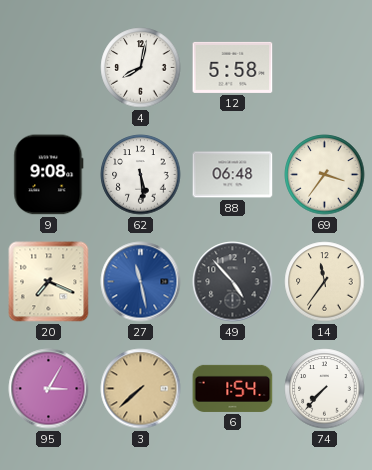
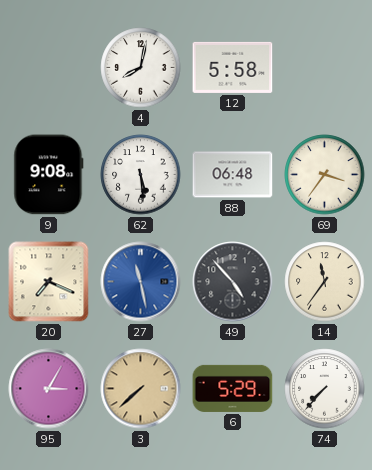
6: 1:54 -> 5:29 (233, 388)
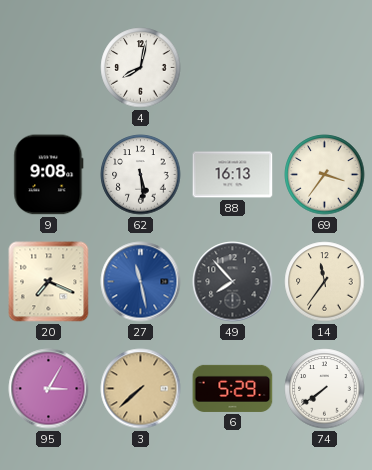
12: 5:58 -> none (233, 67)
88: 06:48 -> 16:13 (233, 175)
49: 4:53 -> 7:53 (233, 282)
74: 7:37 -> 7:39 (325, 389)
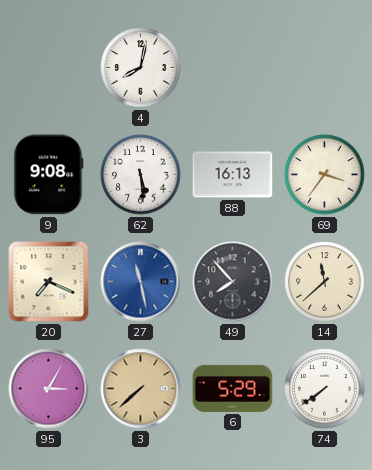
14: 11:36 -> 11:38 (325, 282)
